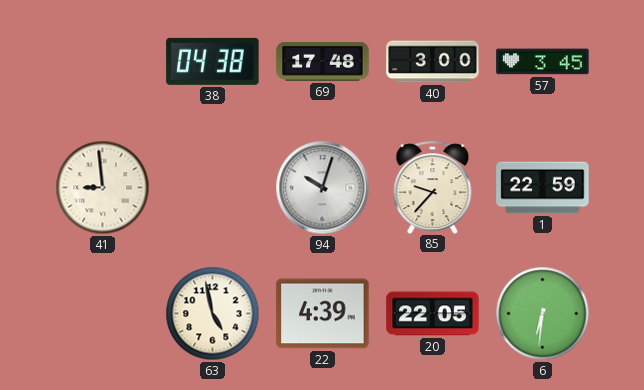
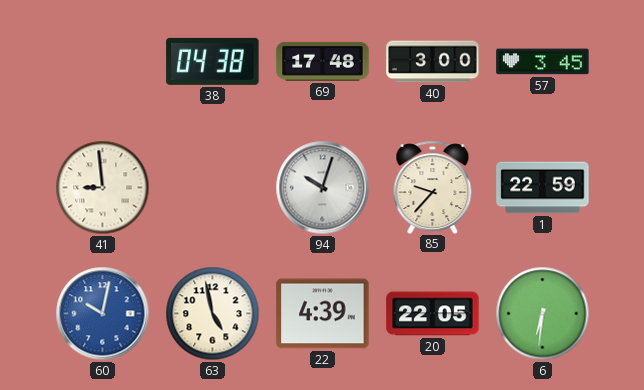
60: none -> 10:02 (103, 314)
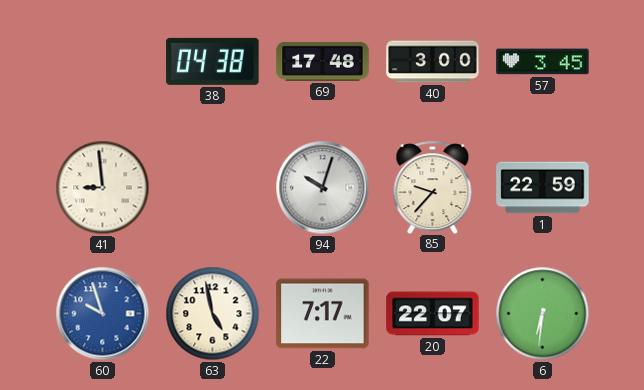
60: 10:02 -> 9:57 (103, 314)
22: 4:39 -> 7:17 (323, 314)
20: 22:05 -> 22:07 (433, 314)
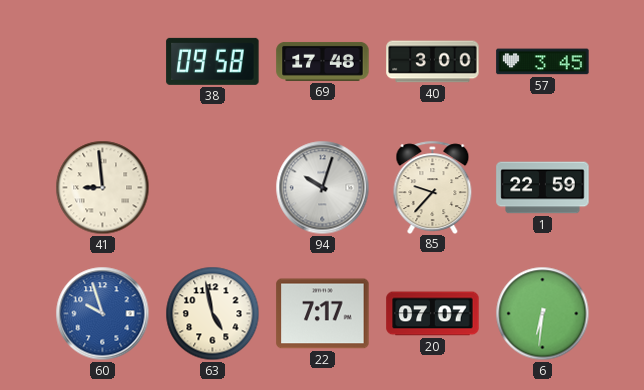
38: 04:38 -> 09:58 (213, 61)
20: 22:07 -> 07:07 (433, 314)
